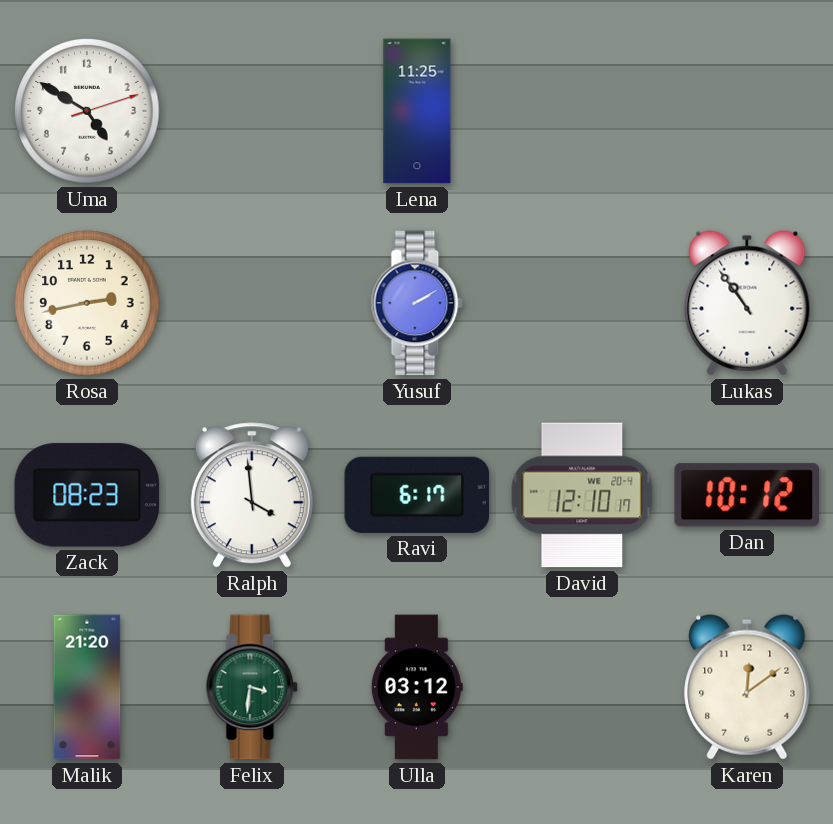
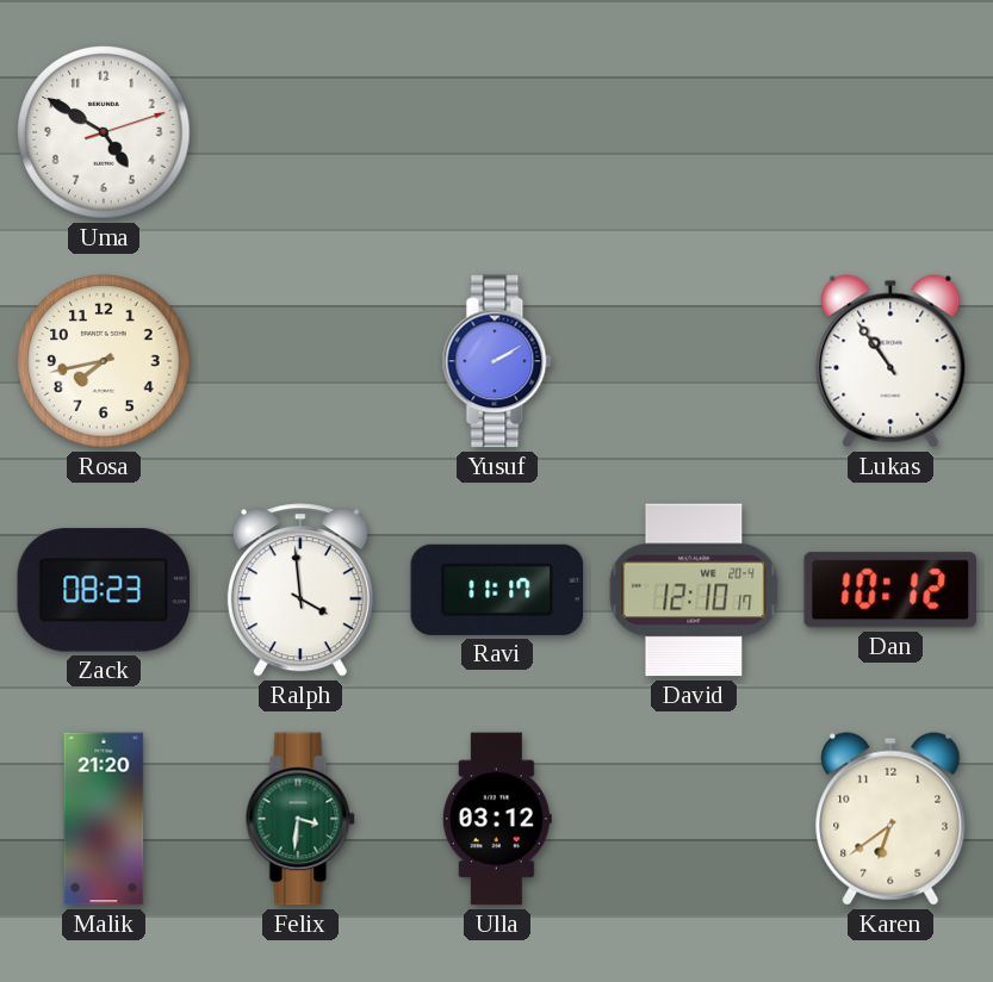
Lena: 11:25 -> none (417, 111)
Rosa: 2:43 -> 7:43 (104, 361)
Ravi: 6:17 -> 11:17 (497, 590)
Karen: 12:09 -> 6:39 (890, 819)
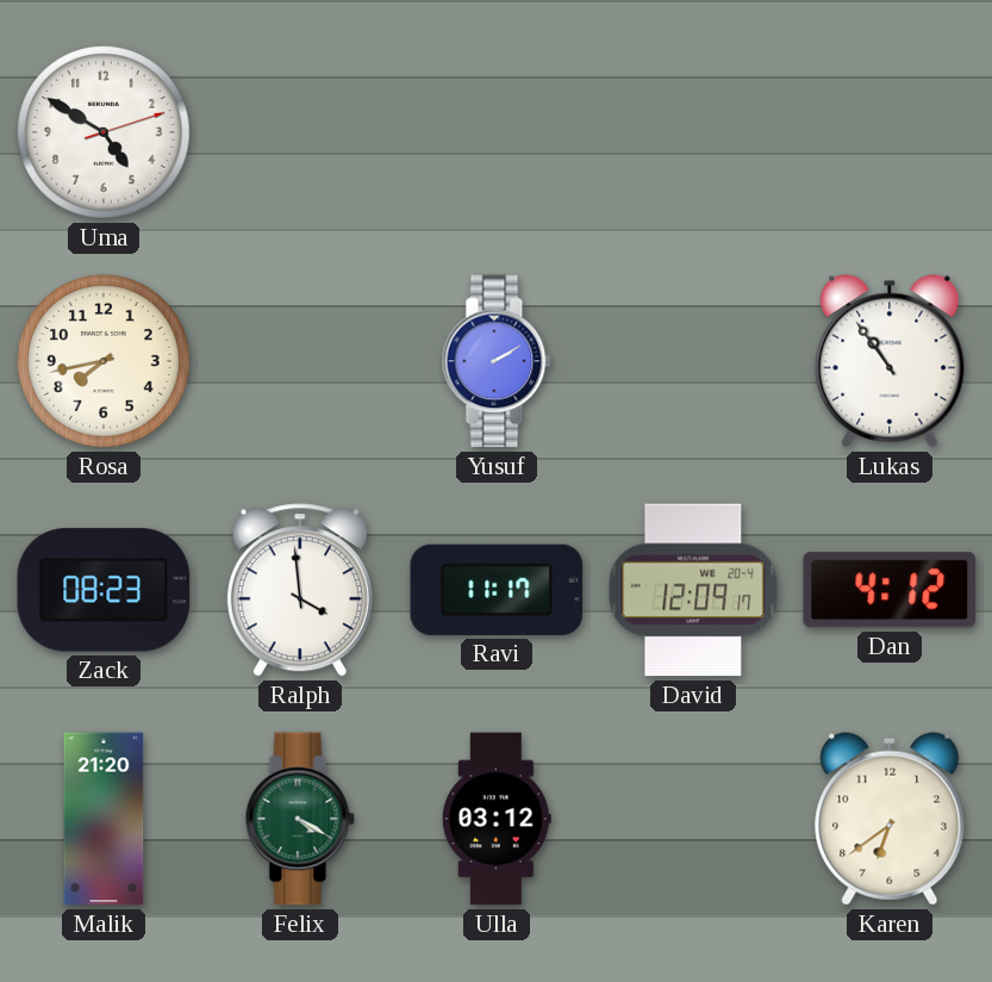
David: 12:10 -> 12:09 (693, 590)
Dan: 10:12 -> 4:12 (888, 590)
Felix: 3:31 -> 4:20 (300, 819)
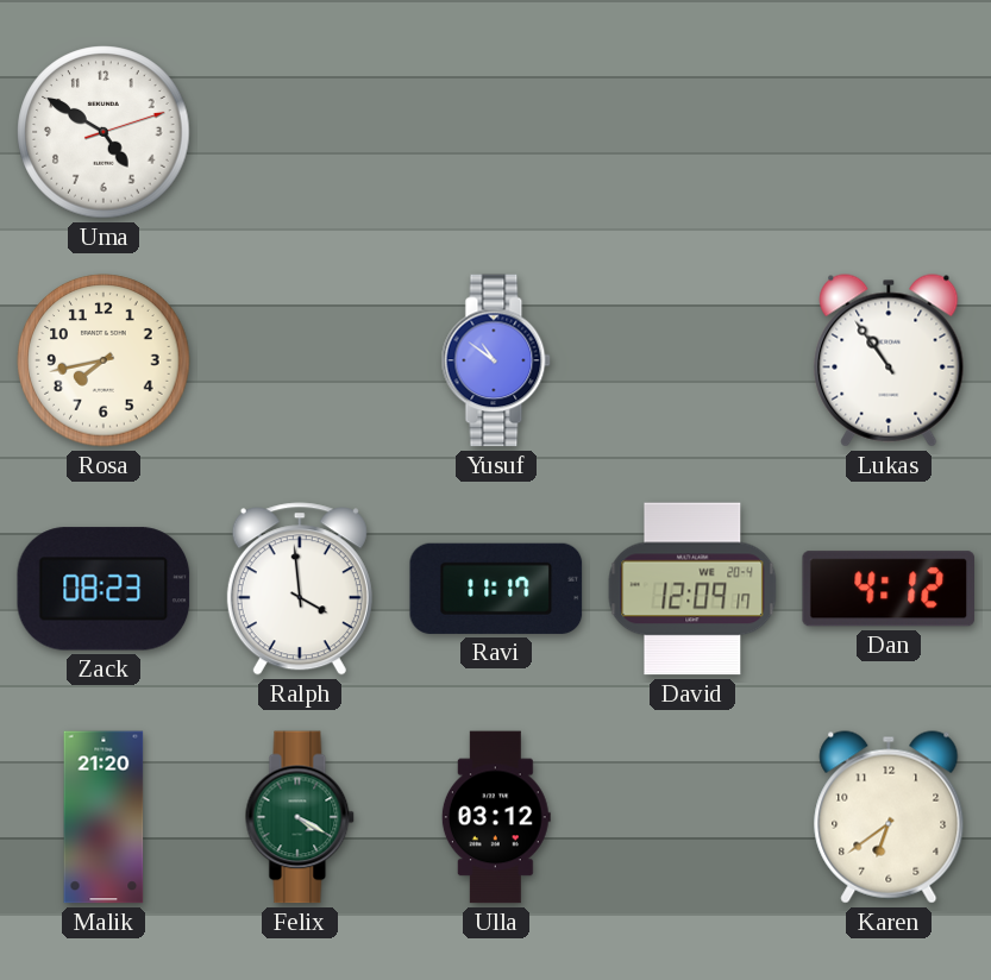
Yusuf: 2:10 -> 10:51 (496, 360)
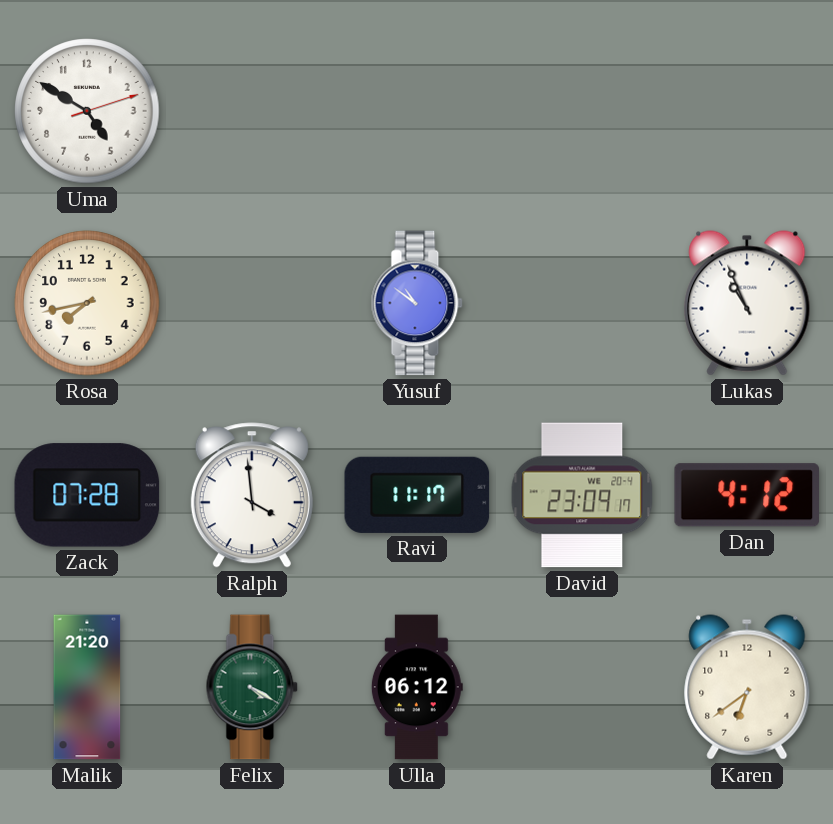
Lukas: 10:54 -> 10:56 (747, 303)
Zack: 08:23 -> 07:28 (87, 495)
David: 12:09 -> 23:09 (582, 495)
Ulla: 03:12 -> 06:12 (417, 687)
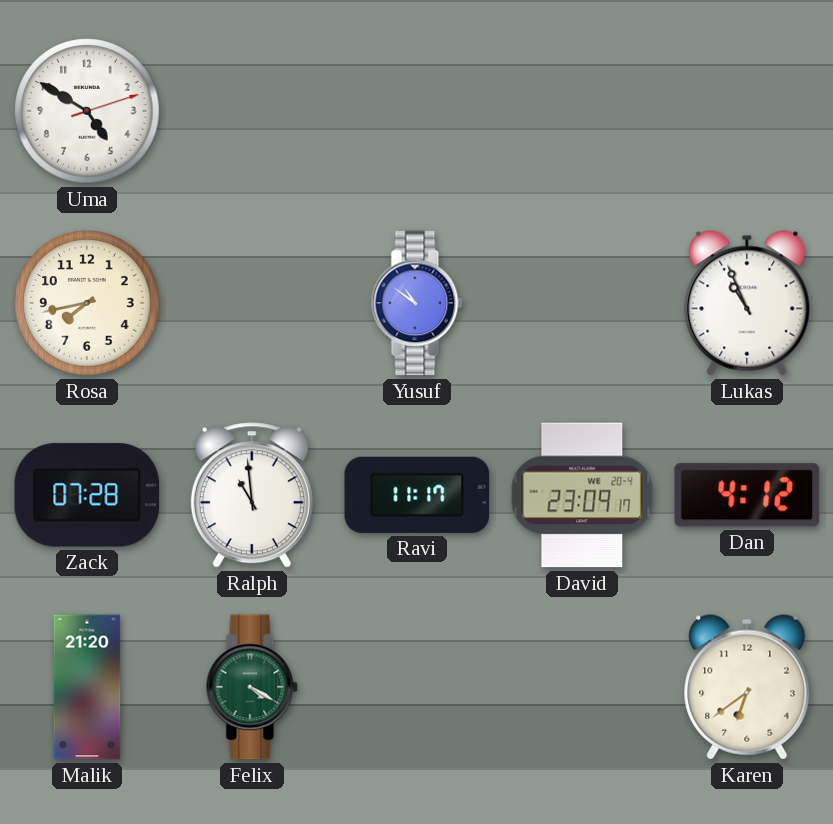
Ralph: 3:59 -> 10:59 (252, 495)
Ulla: 06:12 -> none (417, 687)
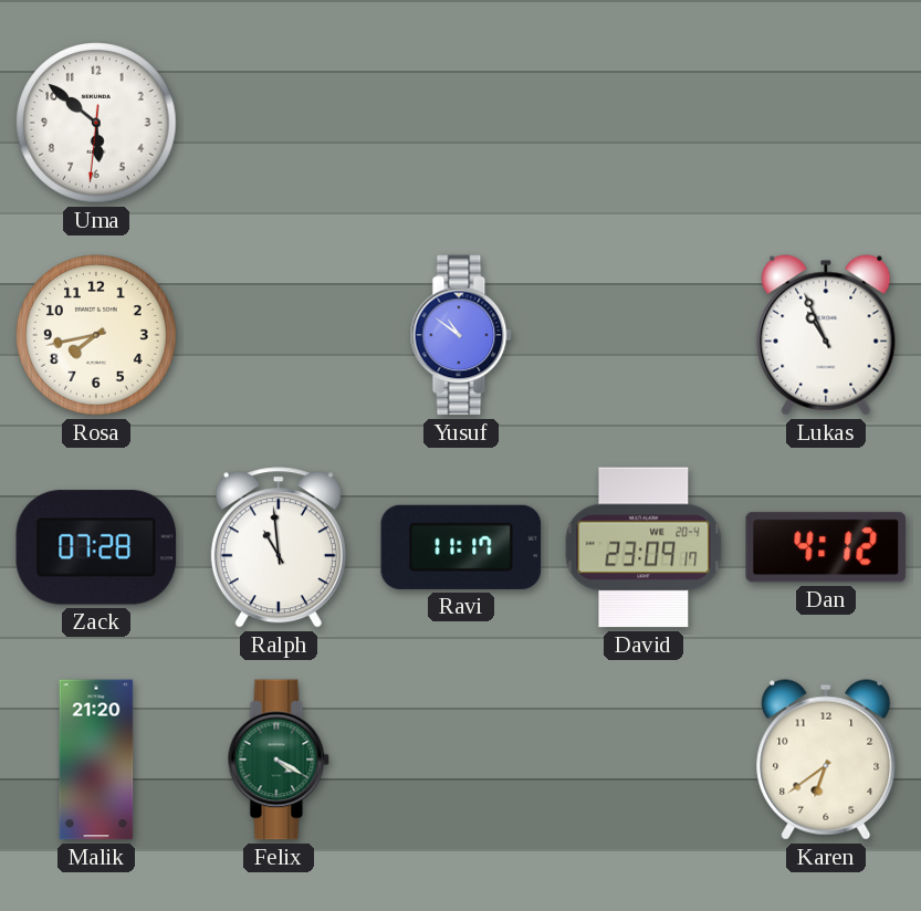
Uma: 4:50 -> 5:51 (96, 123)
